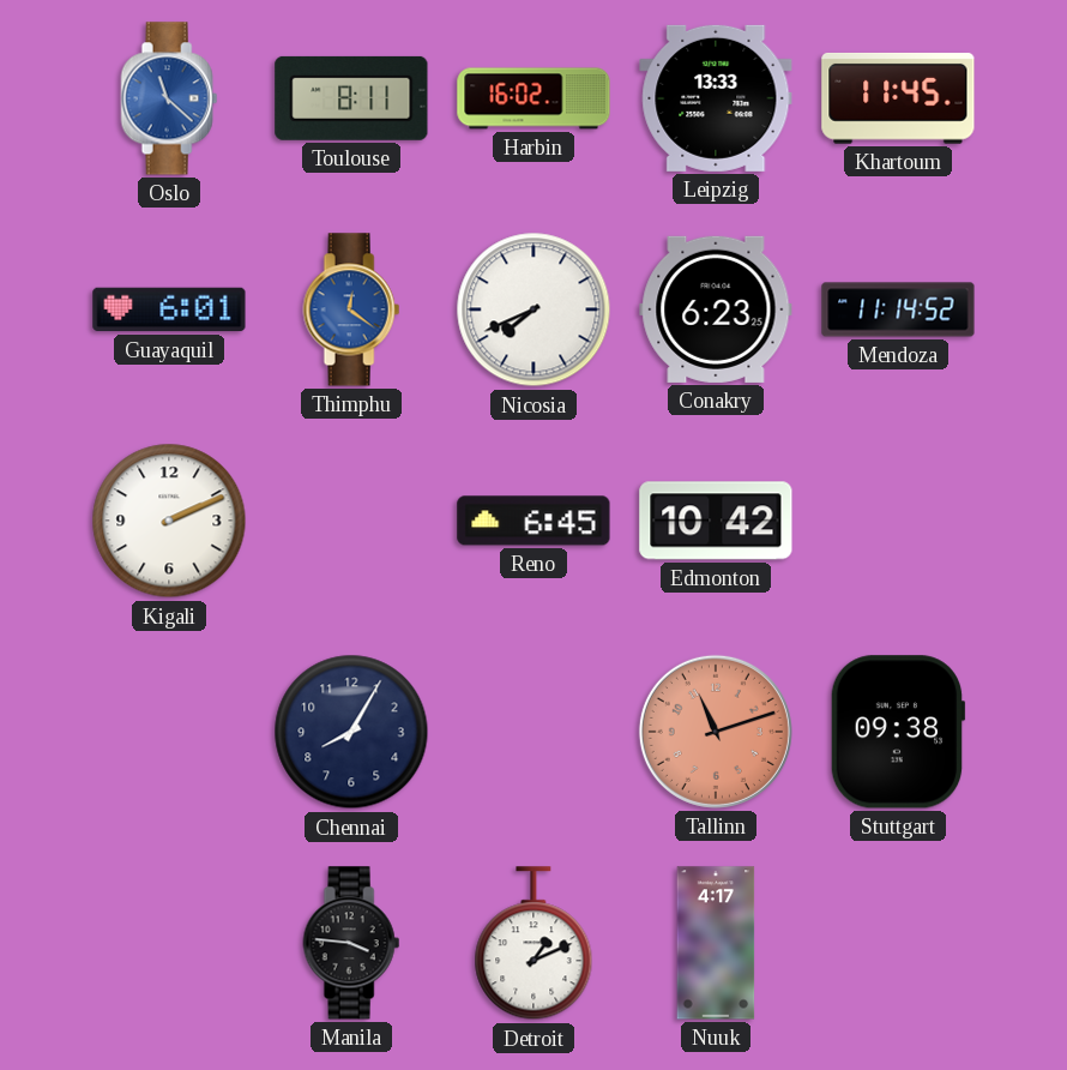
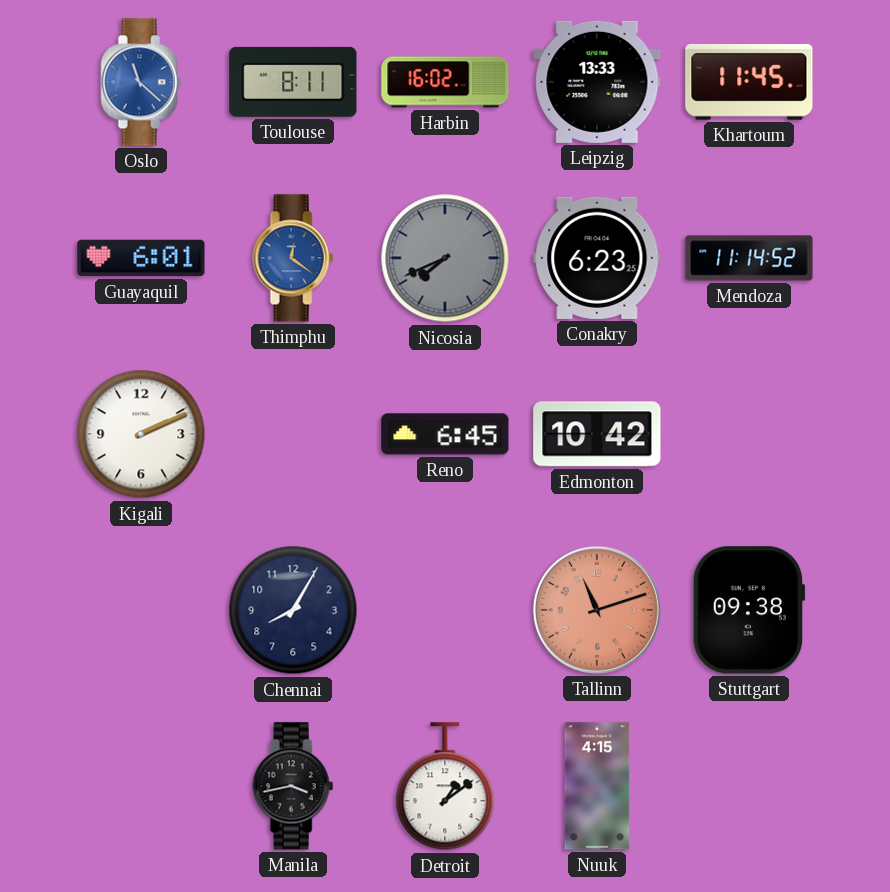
Nicosia dial: white -> grey (445, 258)
Manila: 3:46 -> 3:43 (293, 786)
Detroit: 1:11 -> 1:09 (445, 787)
Nuuk: 4:17 -> 4:15 (597, 786)
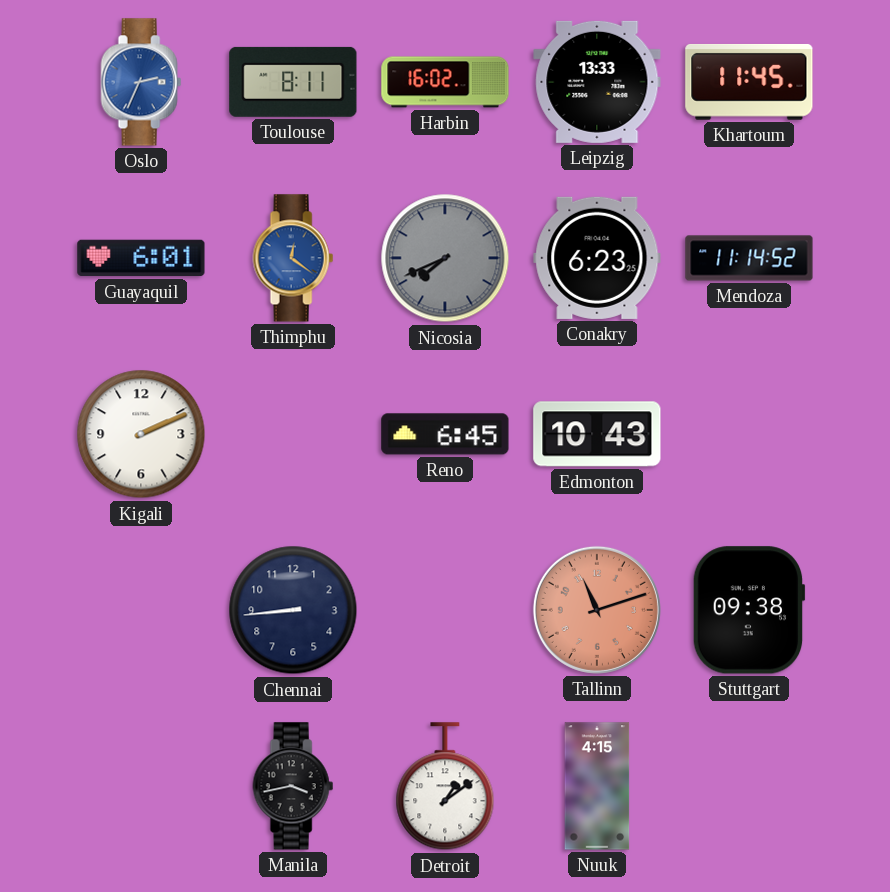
Oslo: 11:22 -> 2:34 (141, 82)
Edmonton: 10:42 -> 10:43 (597, 434)
Chennai: 8:05 -> 8:44 (293, 610)
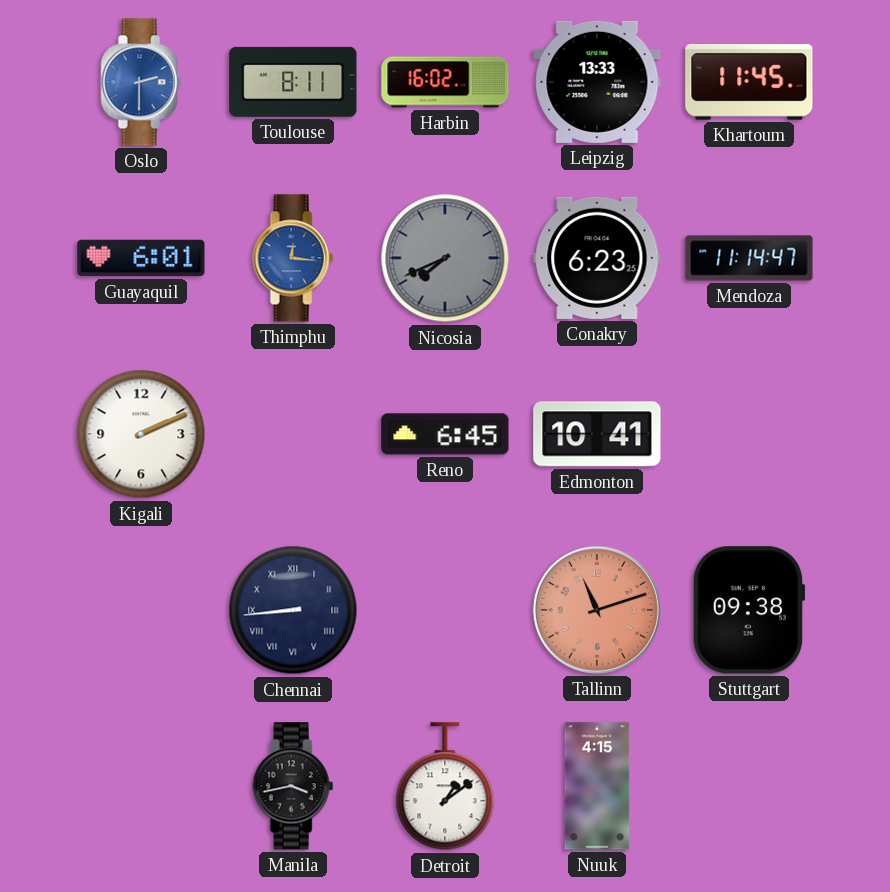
Oslo: 2:34 -> 2:30 (141, 82)
Thimphu: 12:21 -> 12:16 (293, 258)
Mendoza: 11:14:52 -> 11:14:47 (749, 258)
Edmonton: 10:43 -> 10:41 (597, 434)
Chennai numerals: Arabic -> Roman (293, 610)
